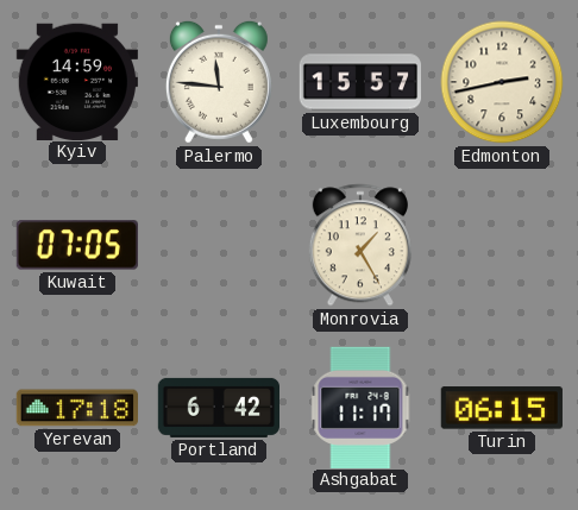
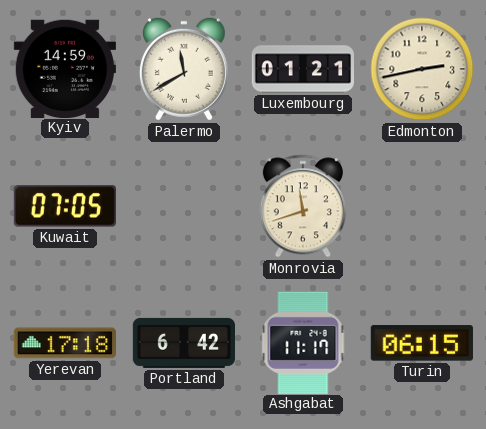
Palermo: 11:46 -> 11:40 (184, 69)
Luxembourg: 15:57 -> 01:21 (302, 69)
Monrovia: 1:25 -> 11:42 (303, 206)
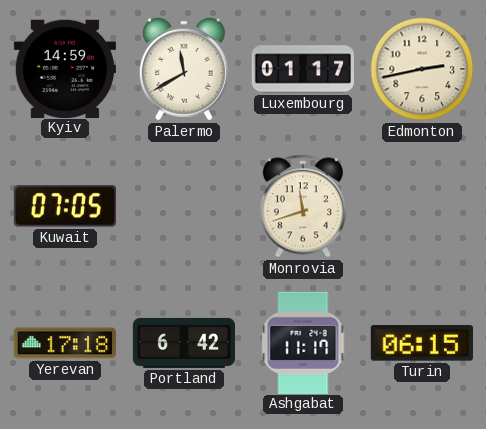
Luxembourg: 01:21 -> 01:17 (302, 69)
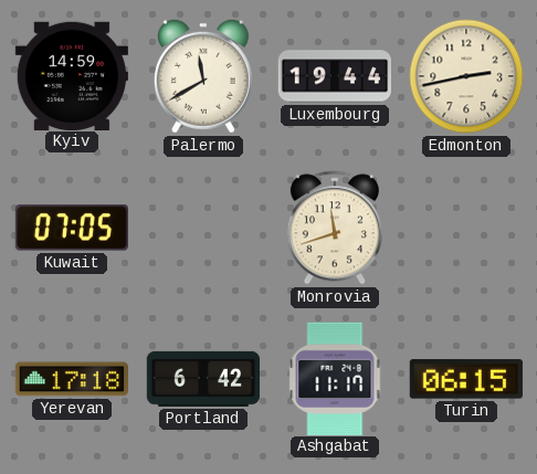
Luxembourg: 01:17 -> 19:44 (334, 76)
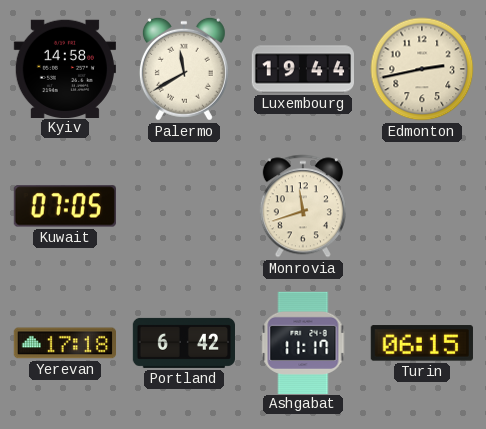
Kyiv: 14:59 -> 14:58 (65, 68)
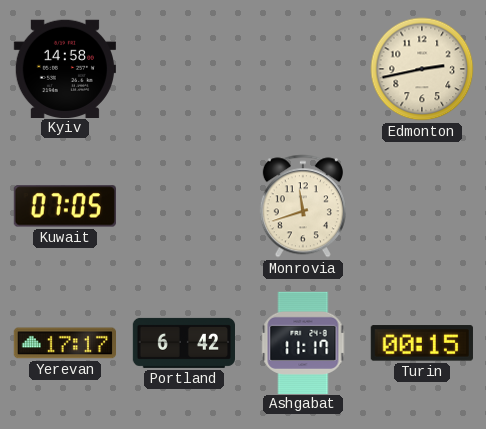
Palermo: 11:40 -> none (184, 69)
Luxembourg: 19:44 -> none (302, 69)
Yerevan: 17:18 -> 17:17 (64, 343)
Turin: 06:15 -> 00:15 (422, 343)
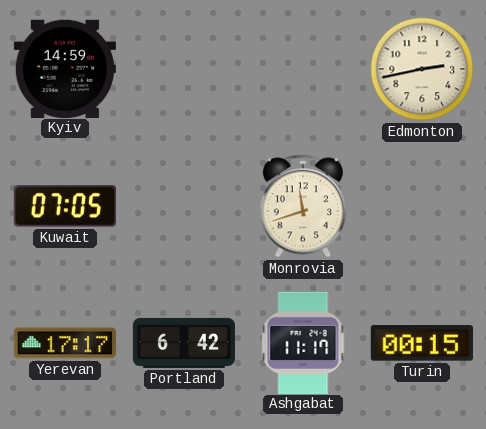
Kyiv: 14:58 -> 14:59 (65, 68)
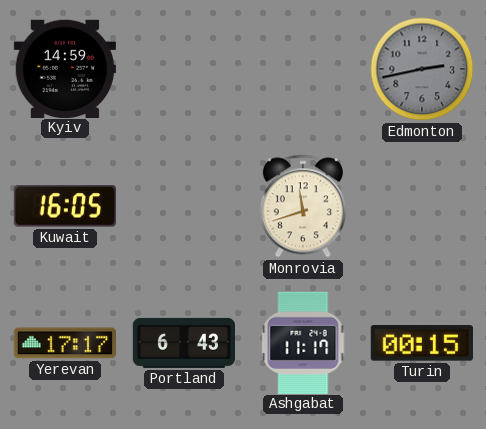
Edmonton dial: cream -> grey (422, 69)
Kuwait: 07:05 -> 16:05 (65, 206)
Portland: 6:42 -> 6:43 (183, 343)
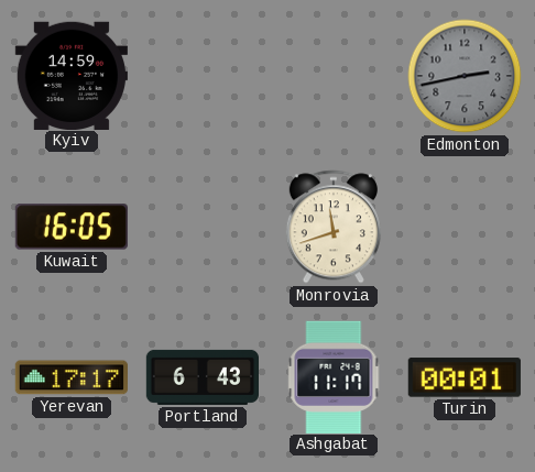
Turin: 00:15 -> 00:01 (465, 377)
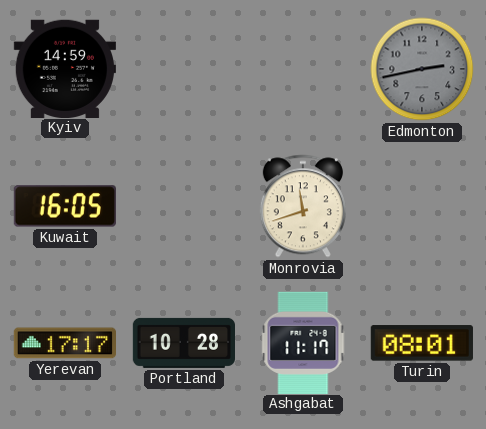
Portland: 6:43 -> 10:28 (183, 343)
Turin: 00:01 -> 08:01 (422, 343)
